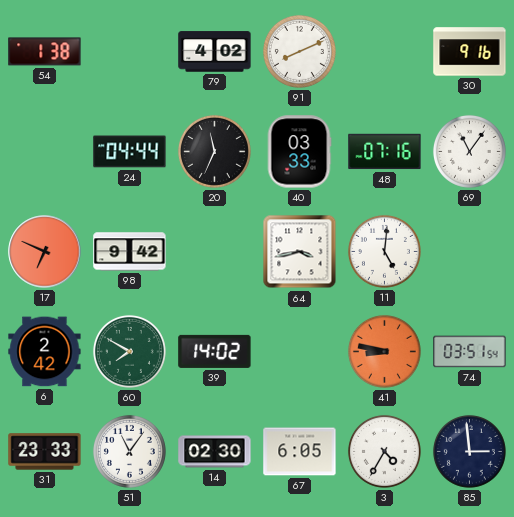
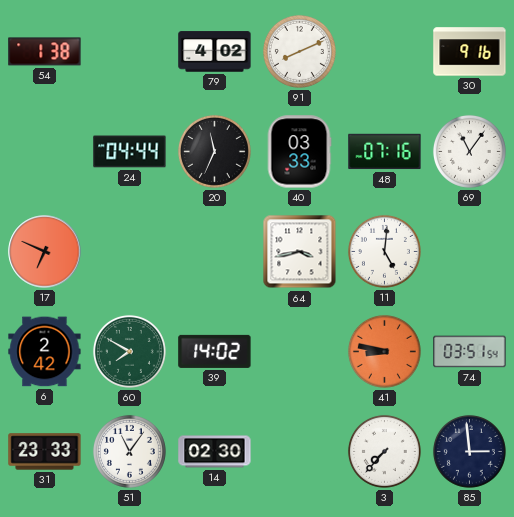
98: 9:42 -> none (130, 252)
67: 6:05 -> none (300, 452)
3: 4:35 -> 7:37 (384, 451)
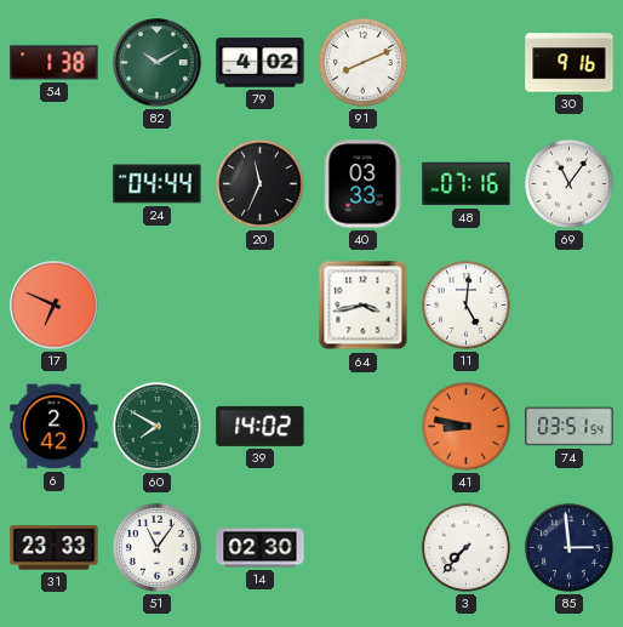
82: none -> 10:10 (158, 63)
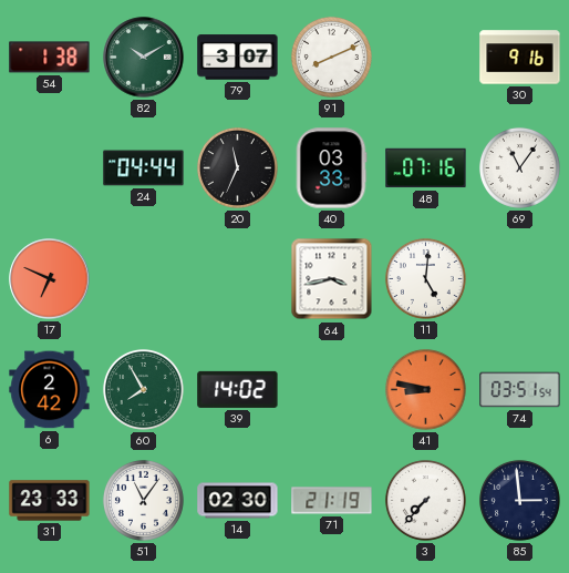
79: 4:02 -> 3:07 (238, 58)
60: 7:50 -> 7:55 (143, 389)
71: none -> 21:19 (332, 501)
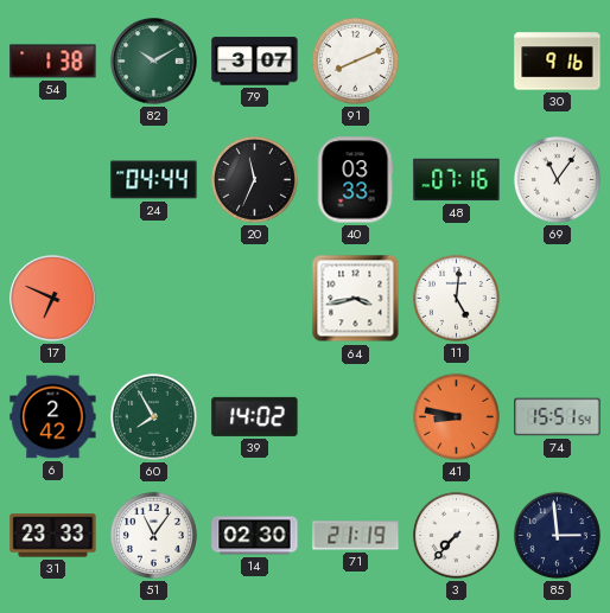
74: 03:51 -> 15:51 (558, 417)
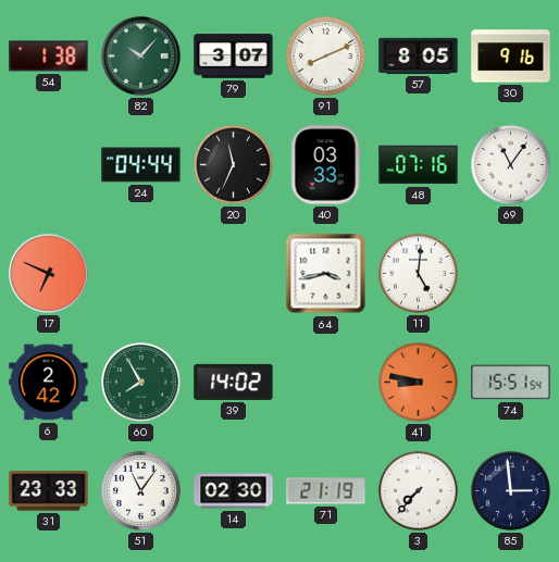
82: 10:10 -> 10:07 (141, 57)
57: none -> 8:05 (419, 55)
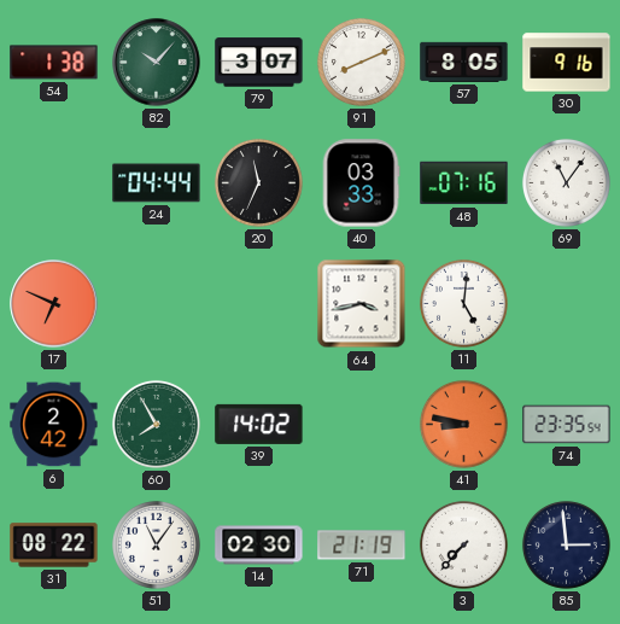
74: 15:51 -> 23:35 (567, 425)
31: 23:33 -> 08:22 (54, 546)
